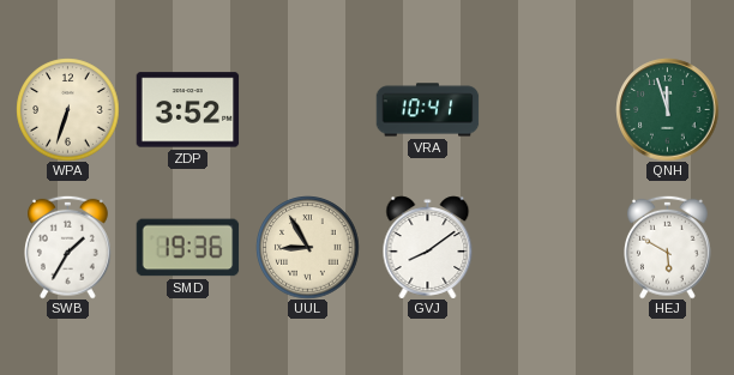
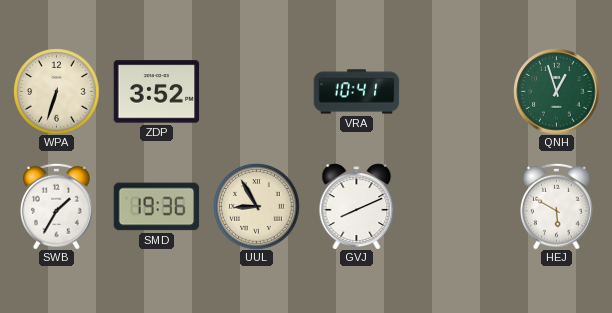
QNH: 11:57 -> 12:57 (556, 91)
GVJ: 8:09 -> 8:11 (357, 206)
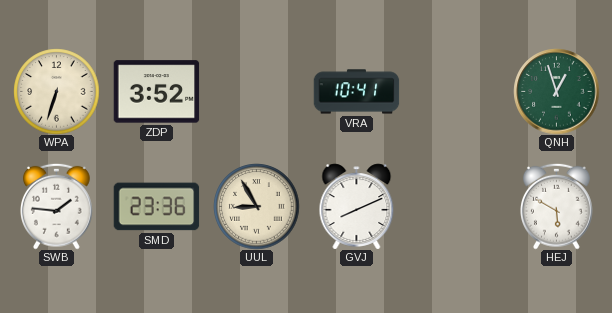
SWB: 1:35 -> 1:46 (57, 206)
SMD: 19:36 -> 23:36 (156, 207)
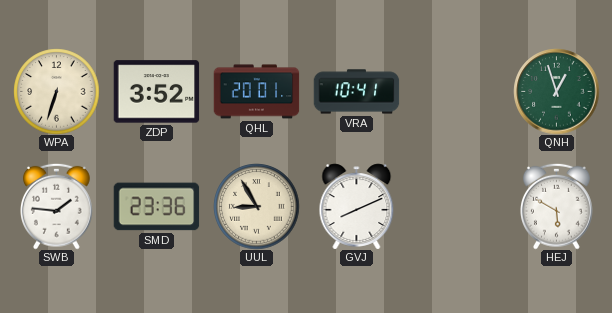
QHL: none -> 20:01 (256, 92)
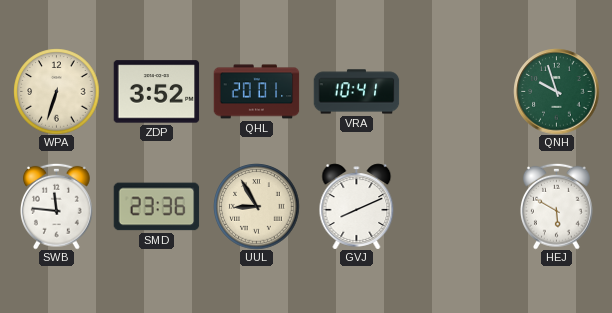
QNH: 12:57 -> 9:57 (556, 91)
SWB: 1:46 -> 11:46 (57, 206)
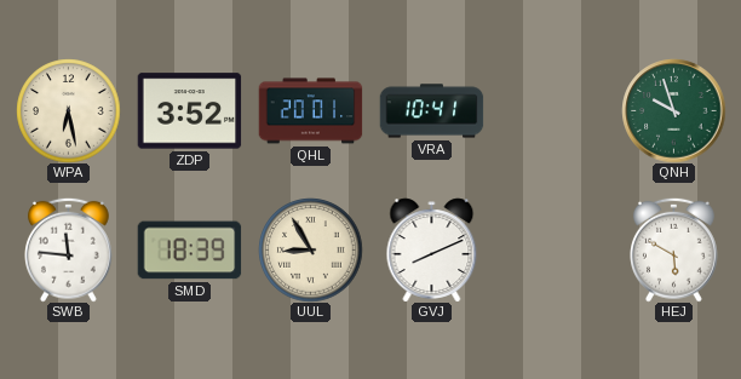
WPA: 6:33 -> 6:28 (68, 110)
SMD: 23:36 -> 18:39 (189, 251)
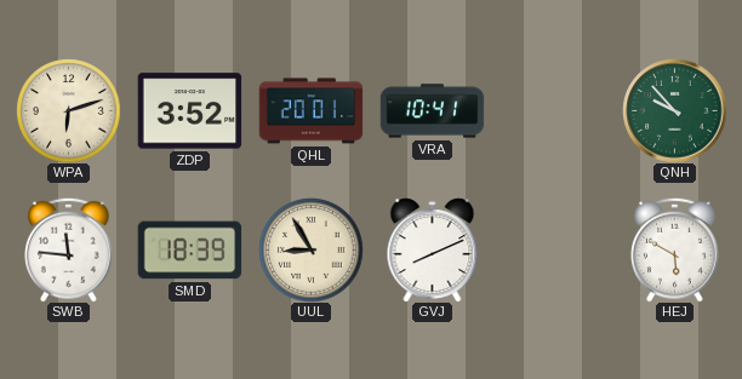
WPA: 6:28 -> 6:12 (68, 110)
QNH: 9:57 -> 9:53 (674, 110)
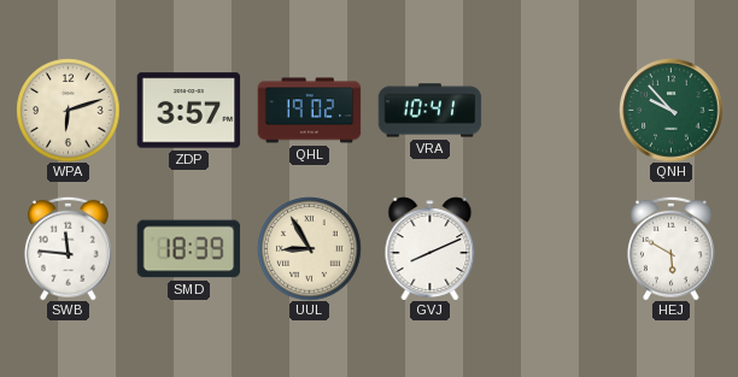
ZDP: 3:52 -> 3:57 (188, 111)
QHL: 20:01 -> 19:02 (309, 111)
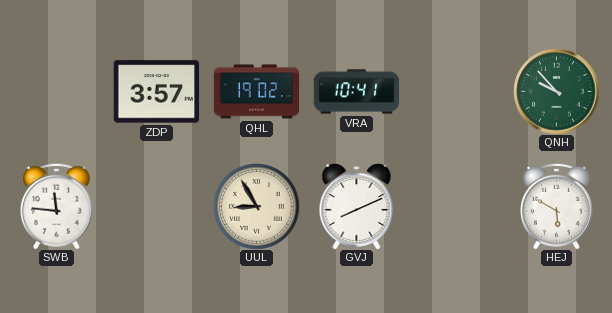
WPA: 6:12 -> none (68, 110)
SMD: 18:39 -> none (188, 249)
